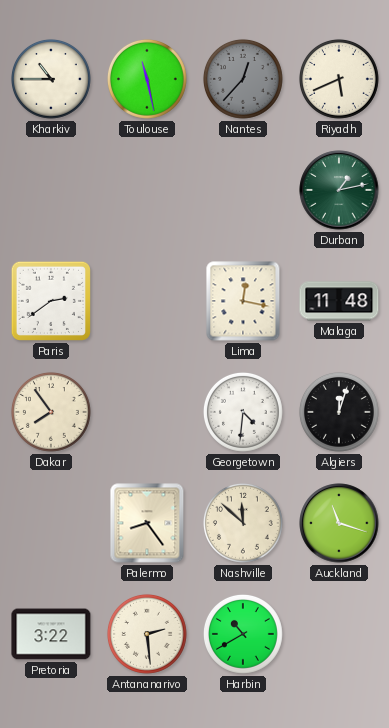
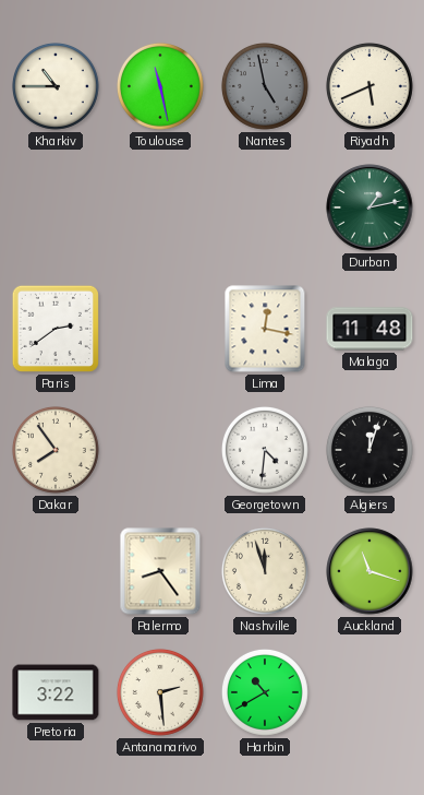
Nantes: 12:37 -> 4:58 (265, 86)
Nashville: 11:52 -> 11:57 (265, 571)
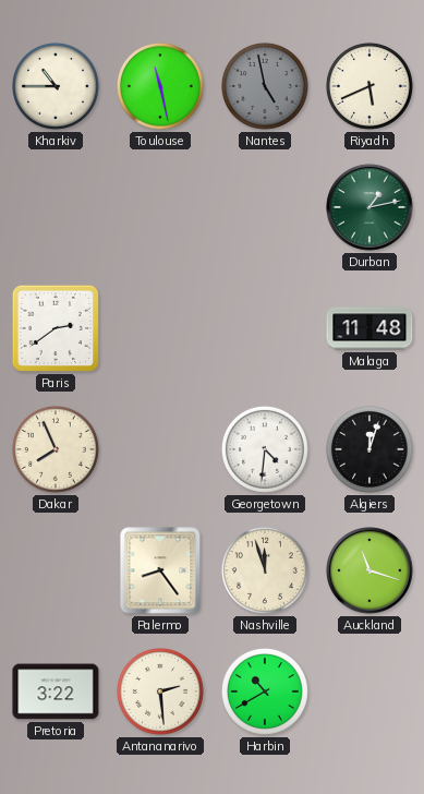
Lima: 12:17 -> none (265, 329)
Dakar: 7:54 -> 7:56 (56, 449)
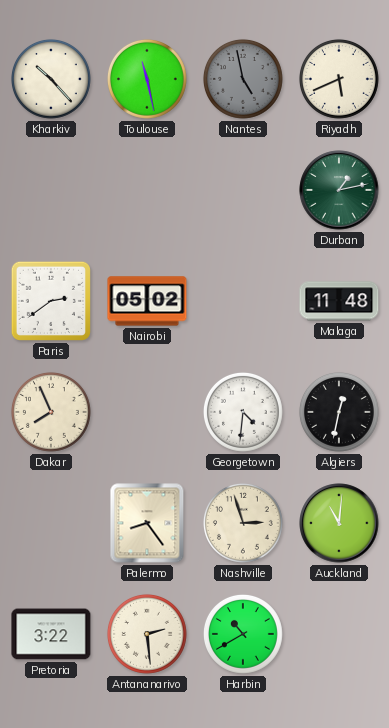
Kharkiv: 10:45 -> 10:23 (51, 79)
Nairobi: none -> 05:02 (147, 301)
Algiers: 12:03 -> 12:32 (339, 412)
Nashville: 11:57 -> 2:57 (243, 523)
Auckland: 11:18 -> 11:01 (339, 523)
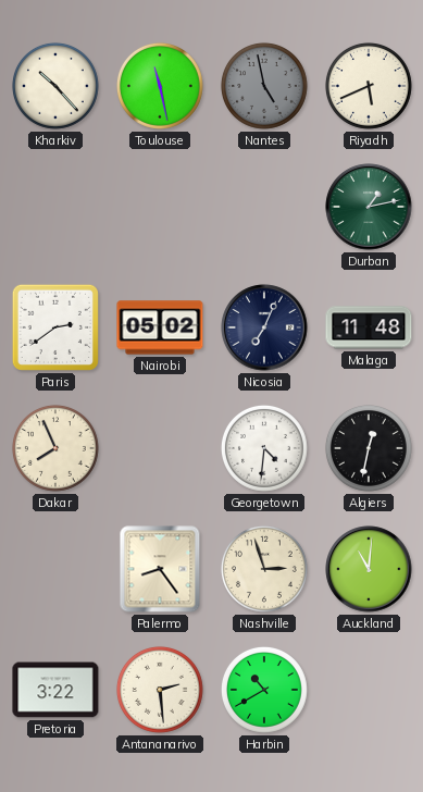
Nicosia: none -> 7:04 (264, 327)
